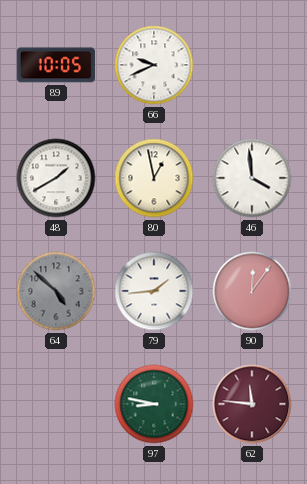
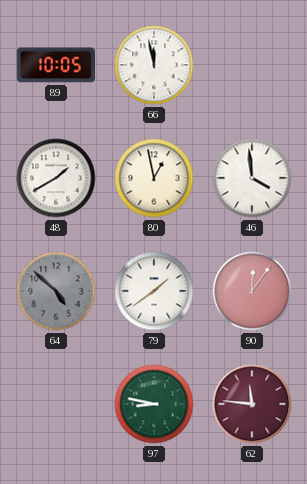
66: 9:41 -> 11:58 (154, 65)
79: 1:44 -> 1:39 (154, 291)
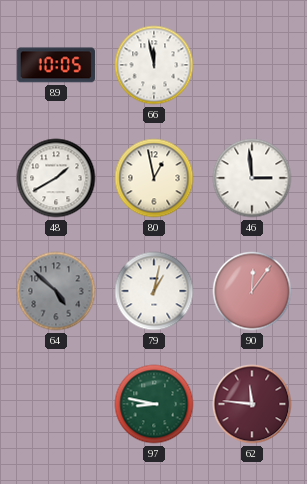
46: 3:59 -> 2:59 (252, 178)
79: 1:39 -> 1:02 (154, 291)
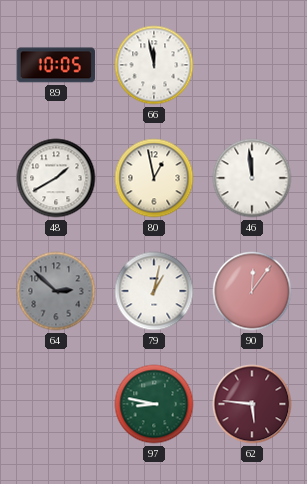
46: 2:59 -> 11:59 (252, 178)
64: 4:52 -> 2:52 (56, 291)
62: 11:46 -> 5:46 (252, 404)
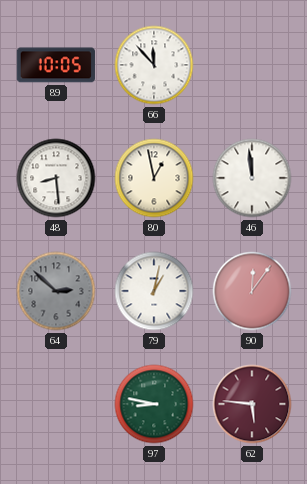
66: 11:58 -> 11:53 (154, 65)
48: 1:40 -> 8:29 (56, 178)
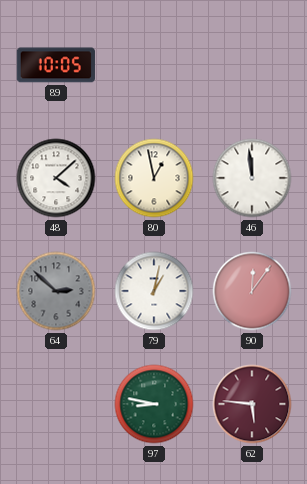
66: 11:53 -> none (154, 65)
48: 8:29 -> 4:08 (56, 178)
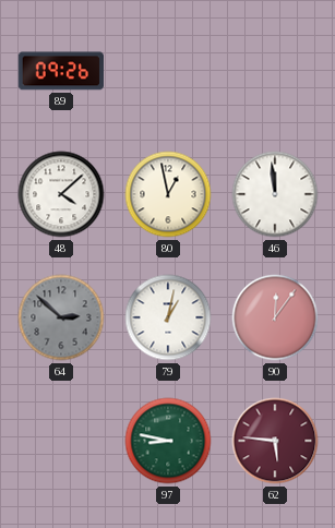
89: 10:05 -> 09:26 (61, 71)
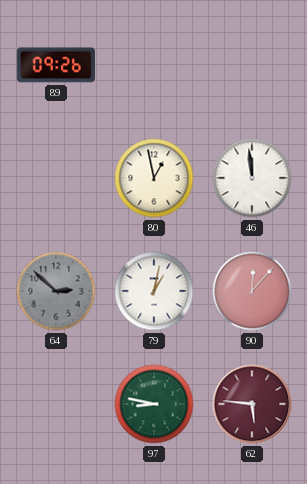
48: 4:08 -> none (61, 194)
90: 12:06 -> 12:07 (252, 291)
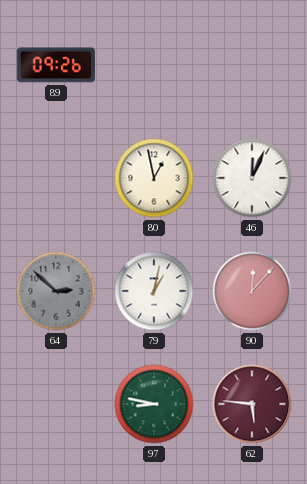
46: 11:59 -> 12:04 (252, 178)
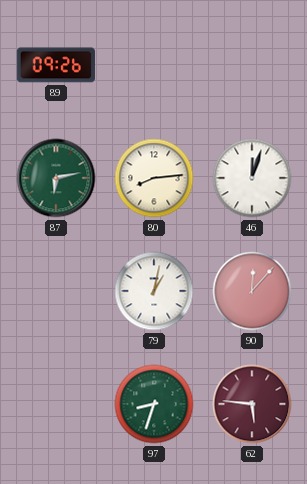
87: none -> 6:13 (56, 178)
80: 12:58 -> 8:14 (154, 178)
46: 12:04 -> 12:03 (252, 178)
64: 2:52 -> none (56, 291)
97: 8:47 -> 8:33 (154, 404)
